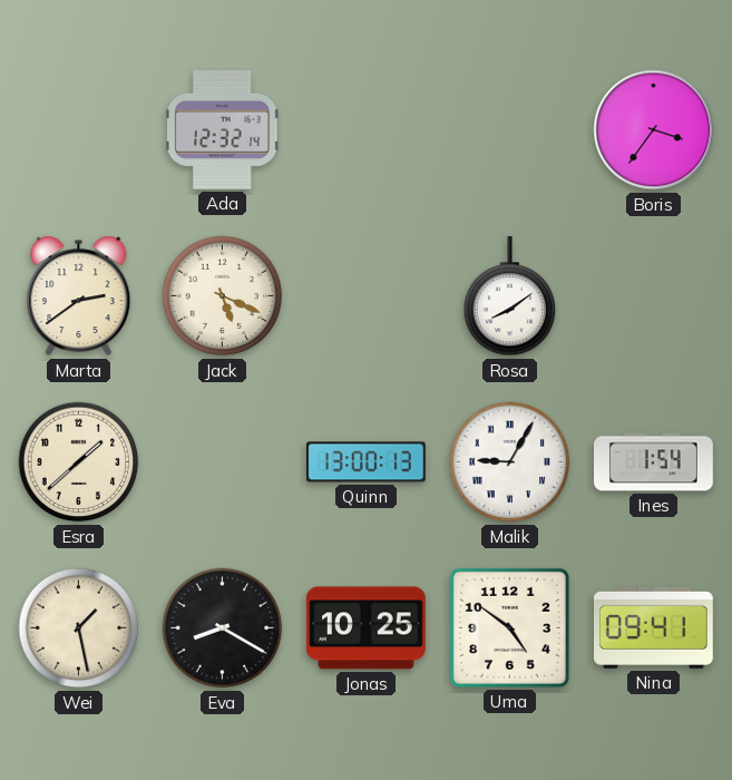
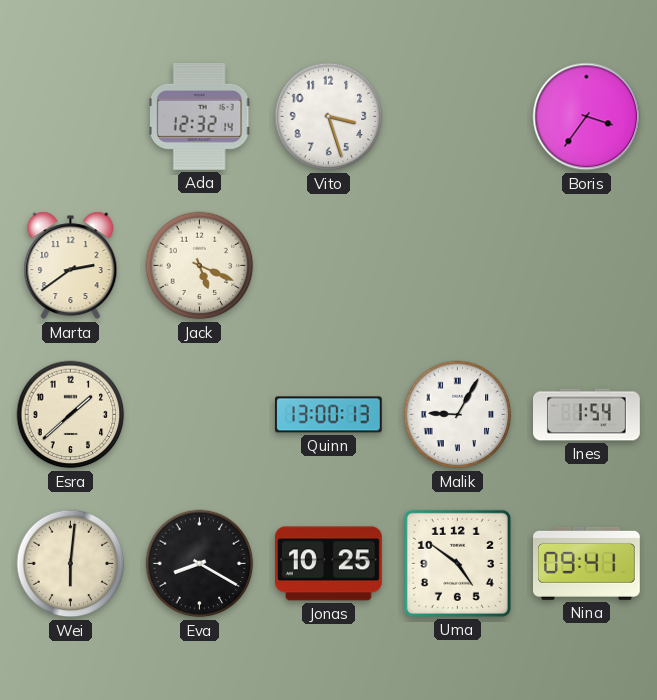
Vito: none -> 3:27 (329, 117)
Rosa: 8:09 -> none (510, 296)
Wei: 1:28 -> 6:01 (71, 564)
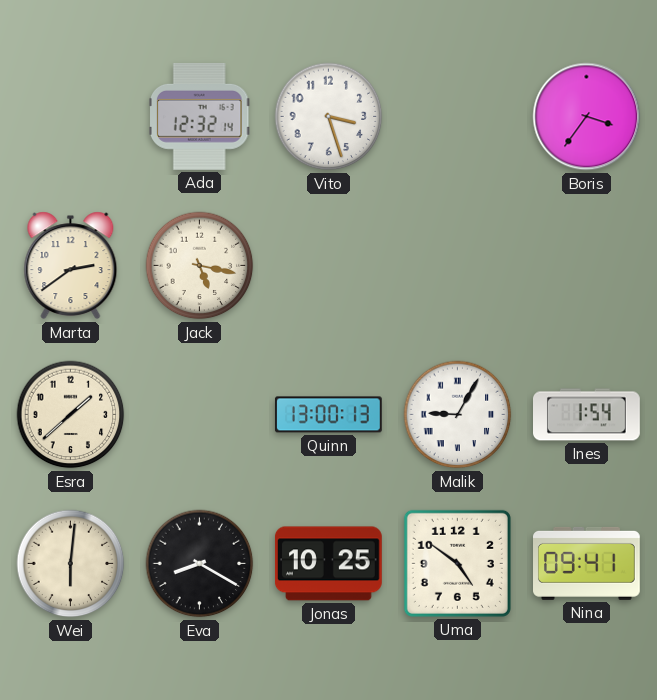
Jack: 5:19 -> 5:17 (200, 266)
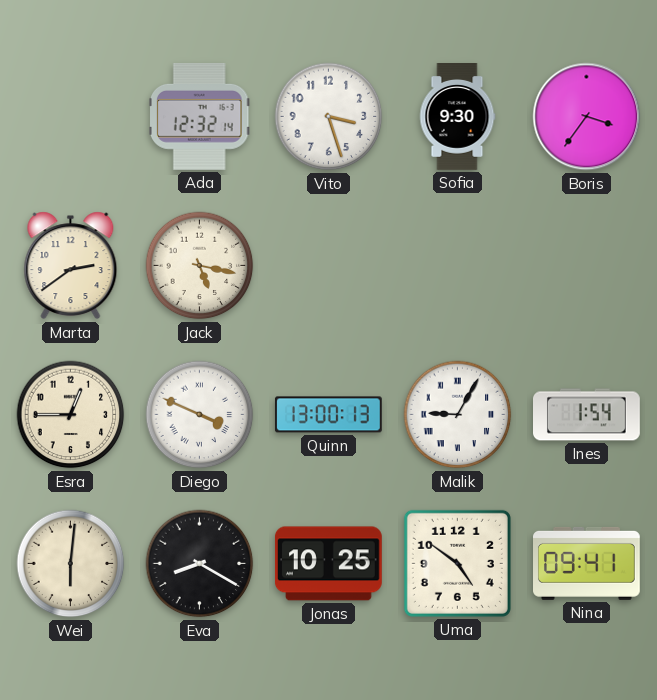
Sofia: none -> 9:30 (457, 117)
Esra: 1:38 -> 12:45 (71, 415)
Diego: none -> 3:49 (200, 415)
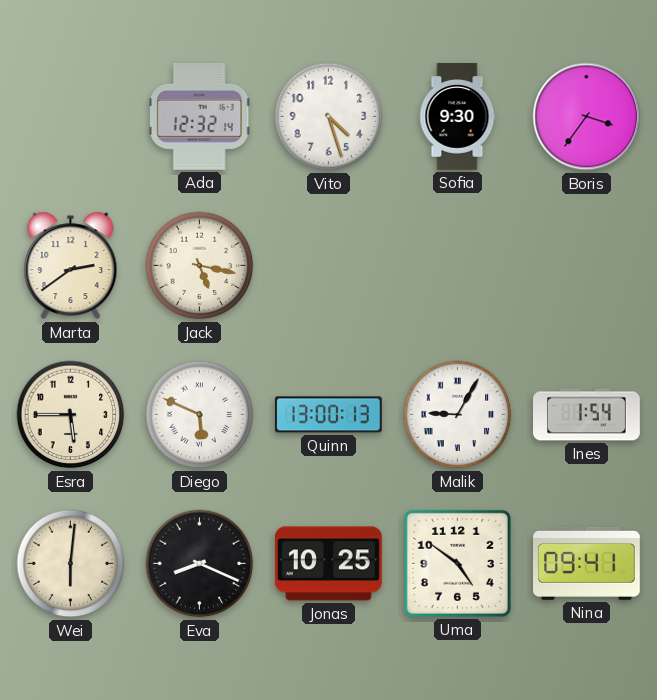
Vito: 3:27 -> 4:27 (329, 117)
Esra: 12:45 -> 5:45 (71, 415)
Diego: 3:49 -> 5:49 (200, 415)
Eva: 8:20 -> 8:19 (200, 564)
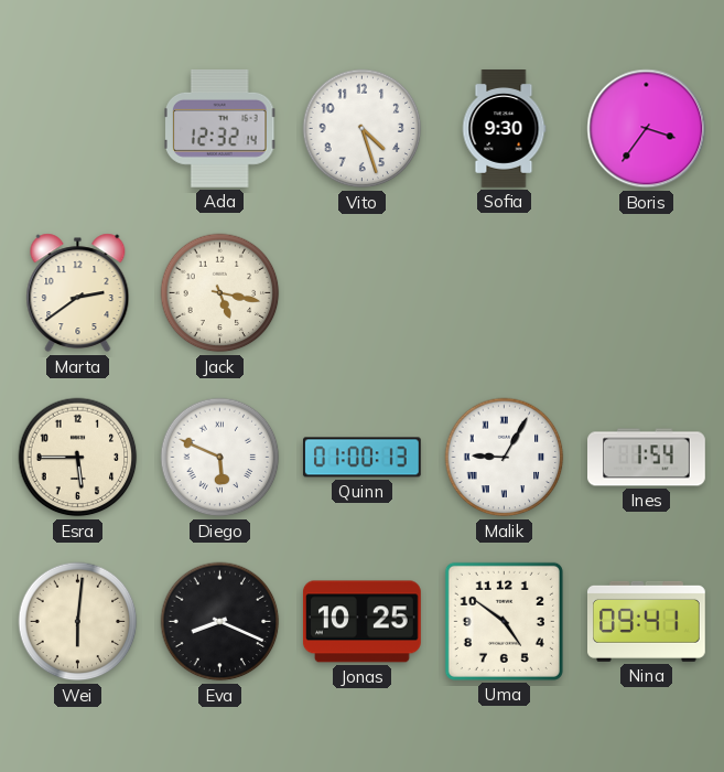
Quinn: 13:00 -> 01:00 (363, 458)
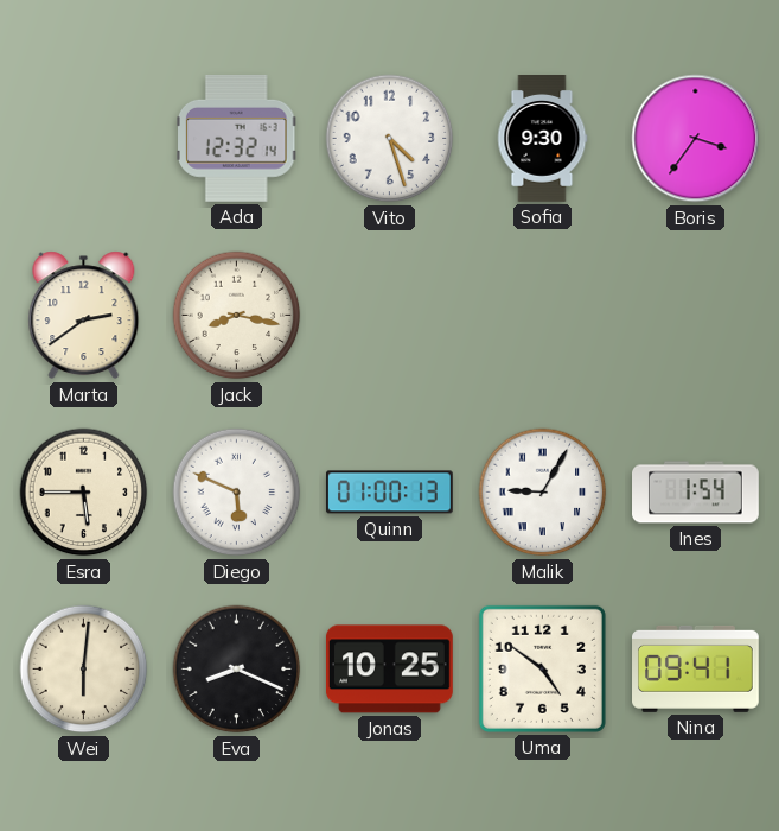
Jack: 5:17 -> 8:17 (237, 316)
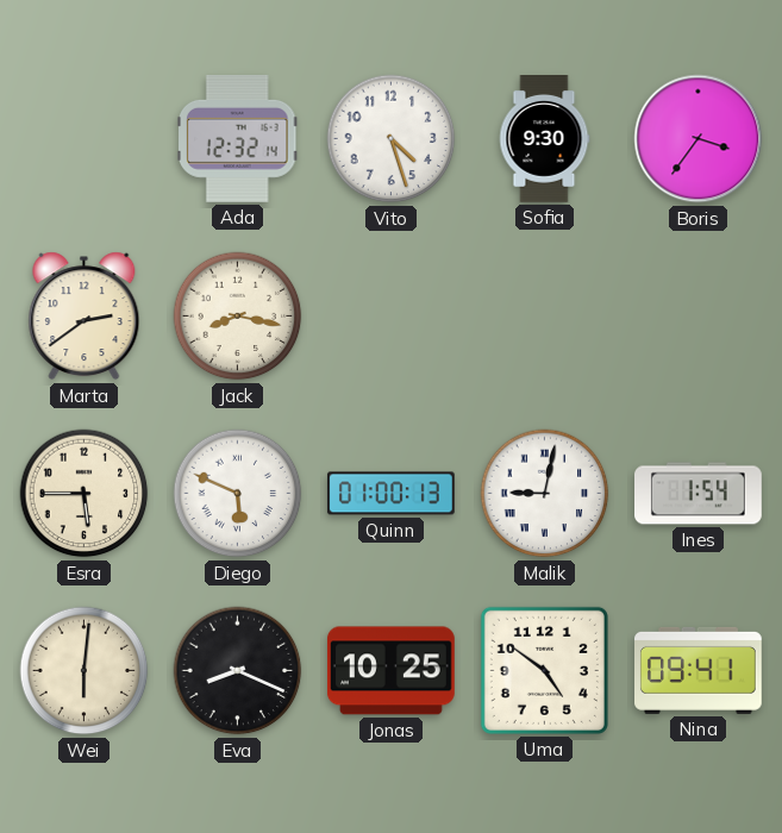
Malik: 9:05 -> 9:02 (545, 494)
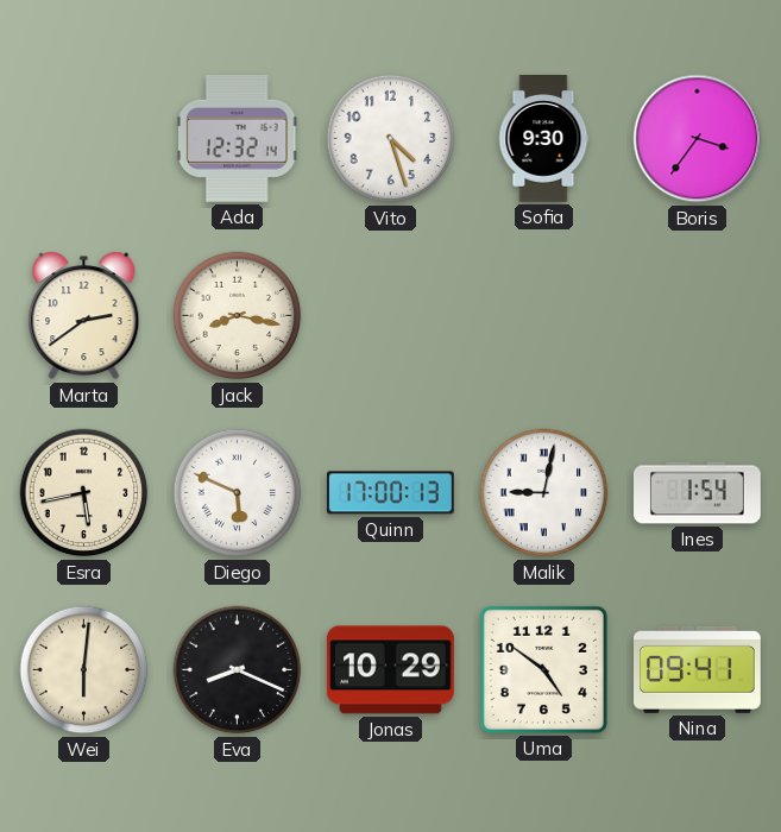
Esra: 5:45 -> 5:43 (84, 493)
Quinn: 01:00 -> 17:00 (391, 493)
Jonas: 10:25 -> 10:29 (390, 670)
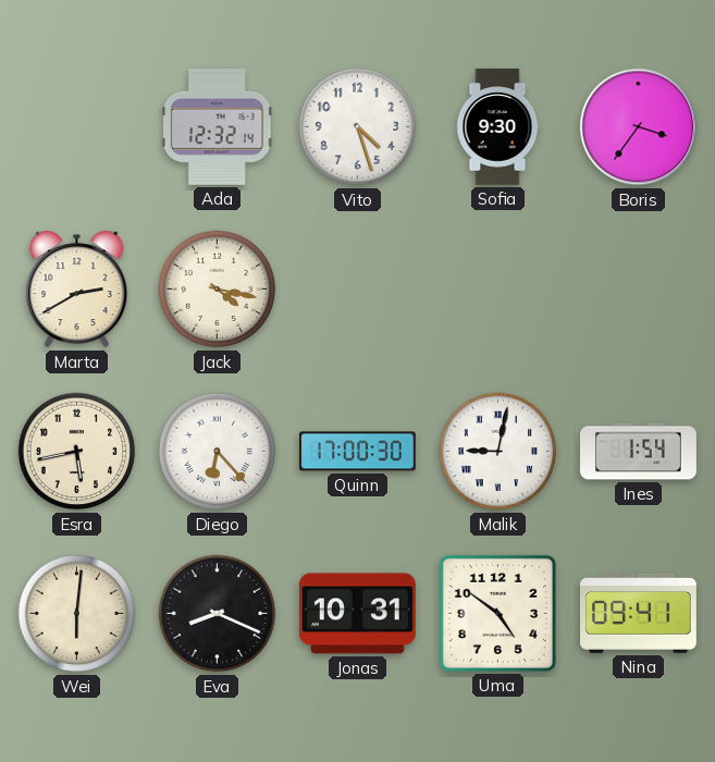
Marta: 2:39 -> 2:40 (77, 290)
Jack: 8:17 -> 4:17 (218, 290)
Diego: 5:49 -> 6:23 (218, 452)
Quinn: 17:00:13 -> 17:00:30 (358, 452)
Jonas: 10:29 -> 10:31 (357, 614)
